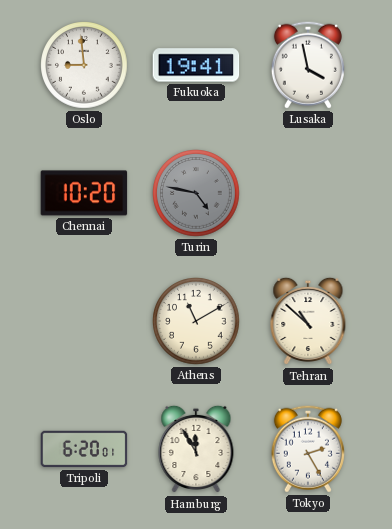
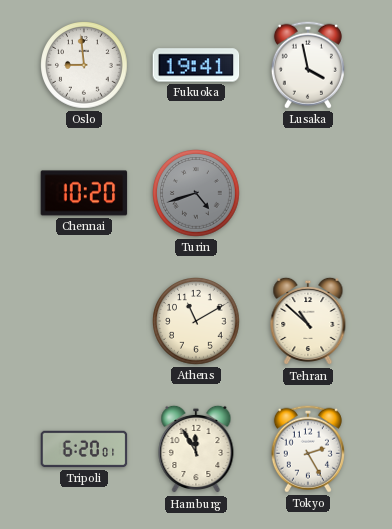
Turin: 4:47 -> 4:42 (196, 193)
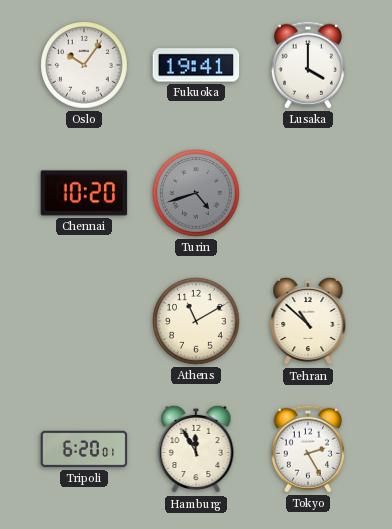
Oslo: 8:59 -> 10:06 (84, 65)
Lusaka: 3:58 -> 4:00 (308, 65)
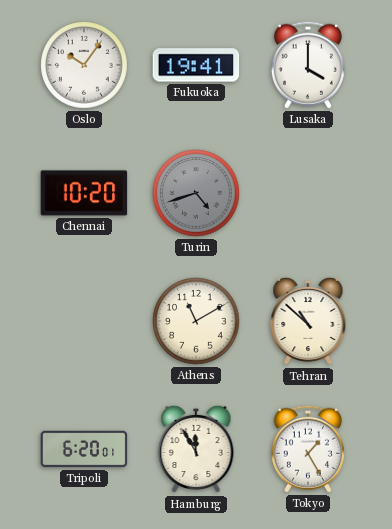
Tokyo: 2:25 -> 1:25 (308, 449)
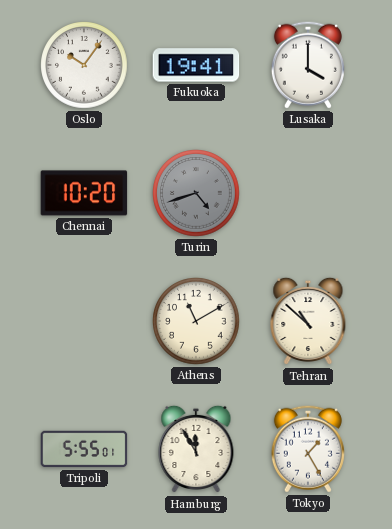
Tripoli: 6:20 -> 5:55 (84, 449)
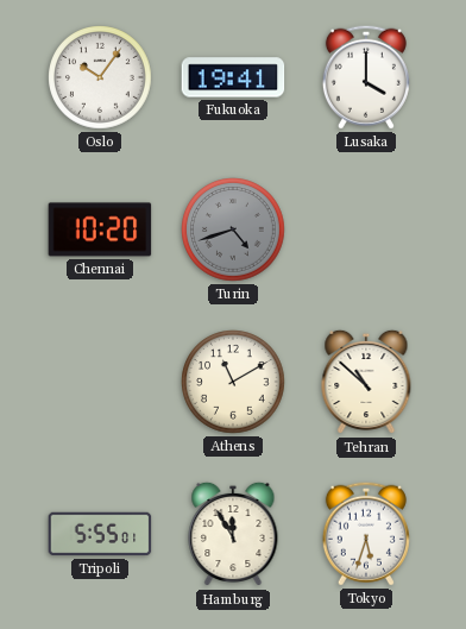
Tokyo: 1:25 -> 5:33 (366, 534)
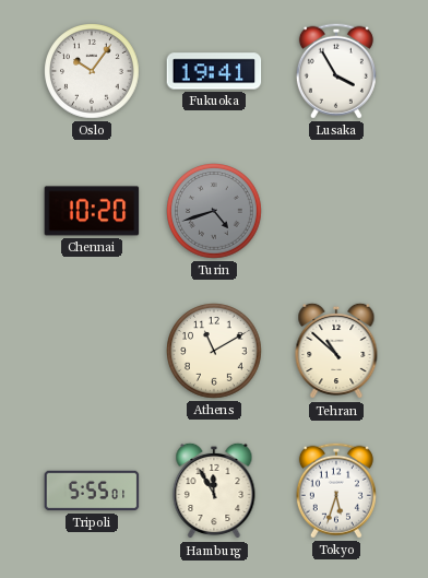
Lusaka: 4:00 -> 3:55 (336, 71)
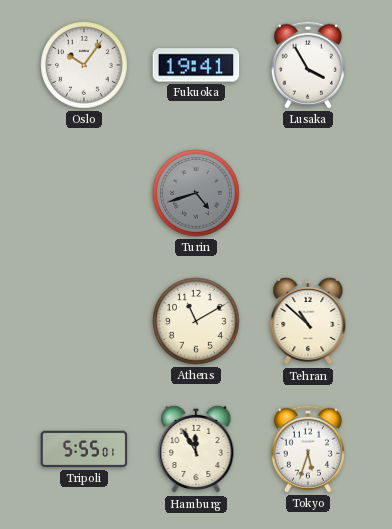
Chennai: 10:20 -> none (92, 211)
